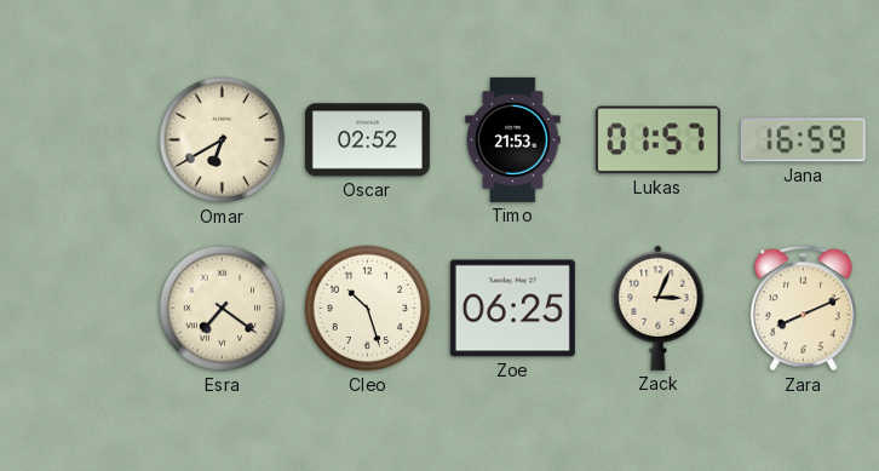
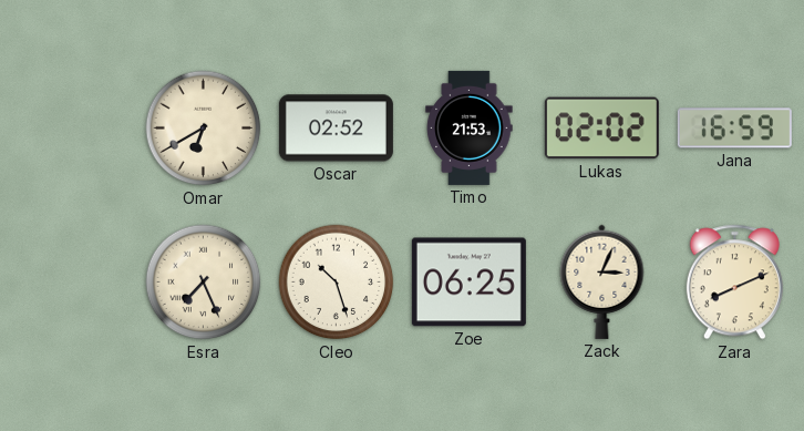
Lukas: 01:57 -> 02:02 (601, 129)
Esra: 7:21 -> 7:26 (204, 283)
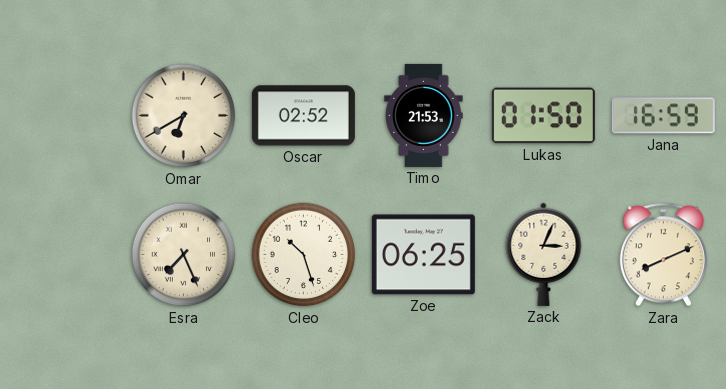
Lukas: 02:02 -> 01:50 (543, 116)
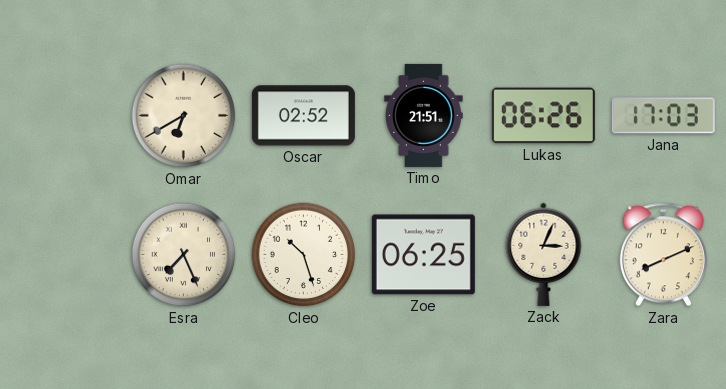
Timo: 21:53 -> 21:51 (424, 115)
Lukas: 01:50 -> 06:26 (543, 116)
Jana: 16:59 -> 17:03 (663, 116)
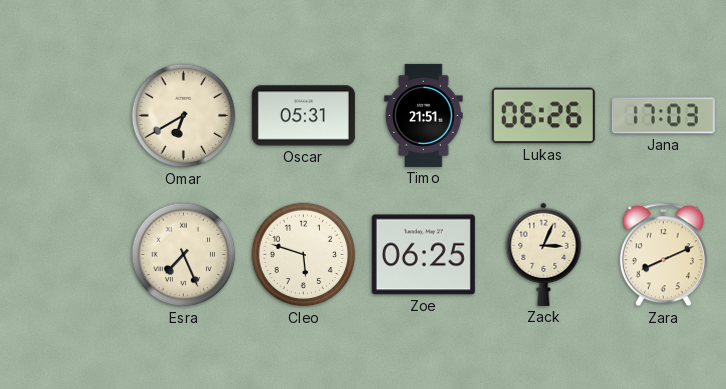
Oscar: 02:52 -> 05:31 (303, 116)
Cleo: 10:27 -> 5:48 (304, 255)
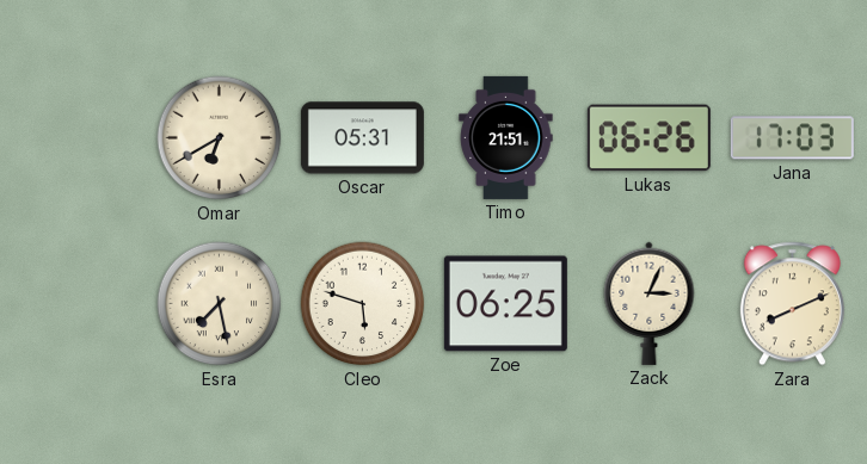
Esra: 7:26 -> 7:28 (220, 304)
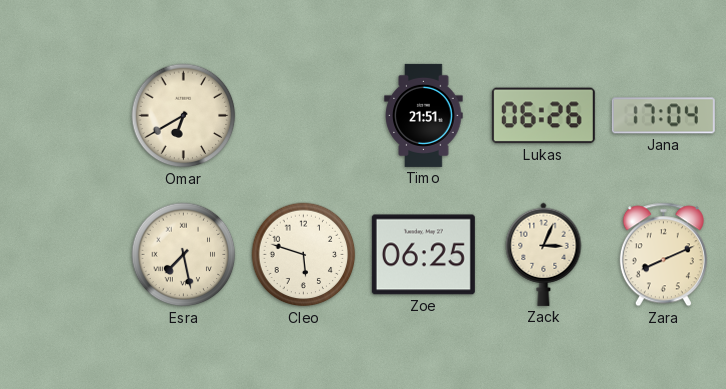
Oscar: 05:31 -> none (362, 138)
Jana: 17:03 -> 17:04 (663, 116)
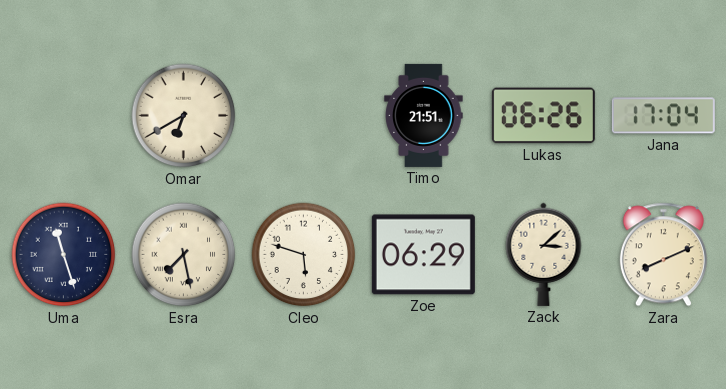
Uma: none -> 11:27 (64, 255)
Zoe: 06:25 -> 06:29 (423, 255)
Zack: 3:04 -> 3:08 (544, 254)
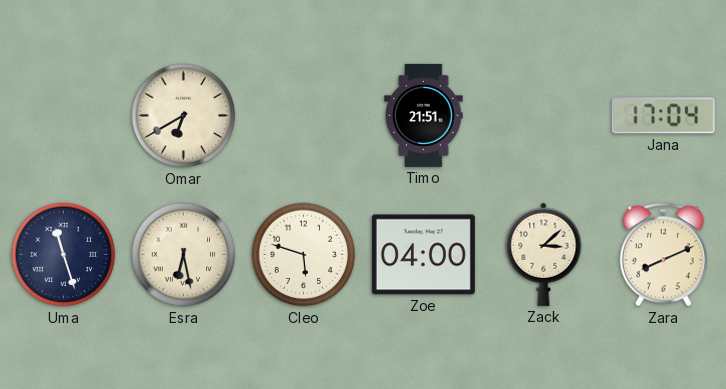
Lukas: 06:26 -> none (543, 116)
Esra: 7:28 -> 6:28 (184, 255)
Zoe: 06:29 -> 04:00 (423, 255)
